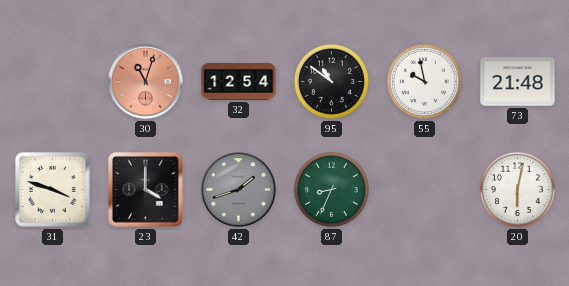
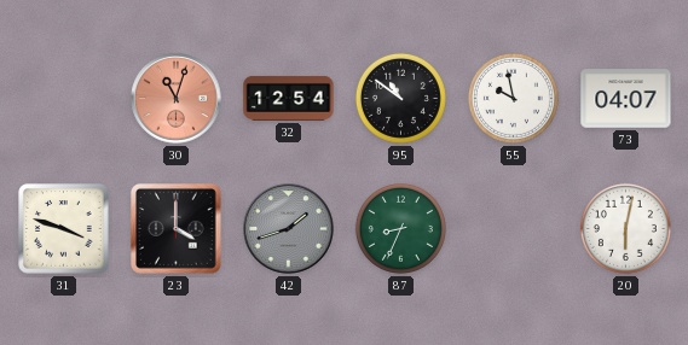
73: 21:48 -> 04:07 (626, 99)
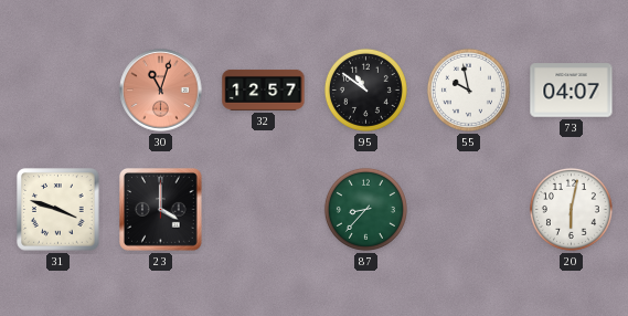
32: 12:54 -> 12:57 (264, 89)
42: 1:42 -> none (289, 229)
87: 8:34 -> 8:37 (365, 209)
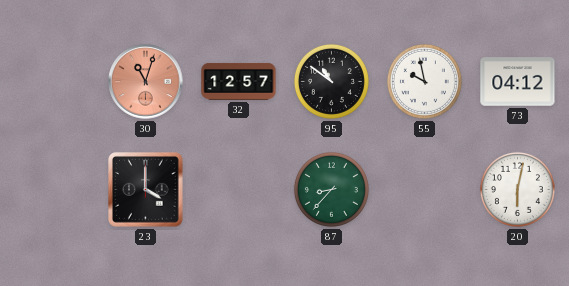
73: 04:07 -> 04:12 (518, 82)
31: 3:48 -> none (58, 210)
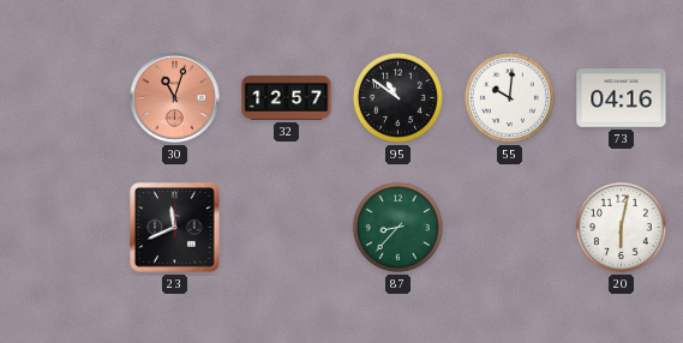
55: 9:58 -> 10:01 (509, 97)
73: 04:12 -> 04:16 (622, 98)
23: 4:00 -> 11:41 (175, 228)
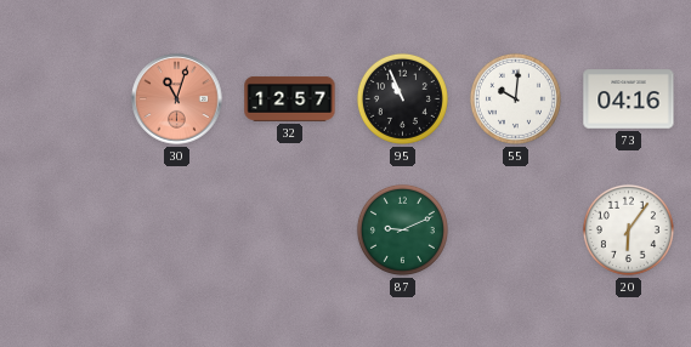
95: 10:51 -> 10:56 (402, 98)
23: 11:41 -> none (175, 228)
87: 8:37 -> 9:11 (402, 229)
20: 6:02 -> 6:06 (628, 229)
